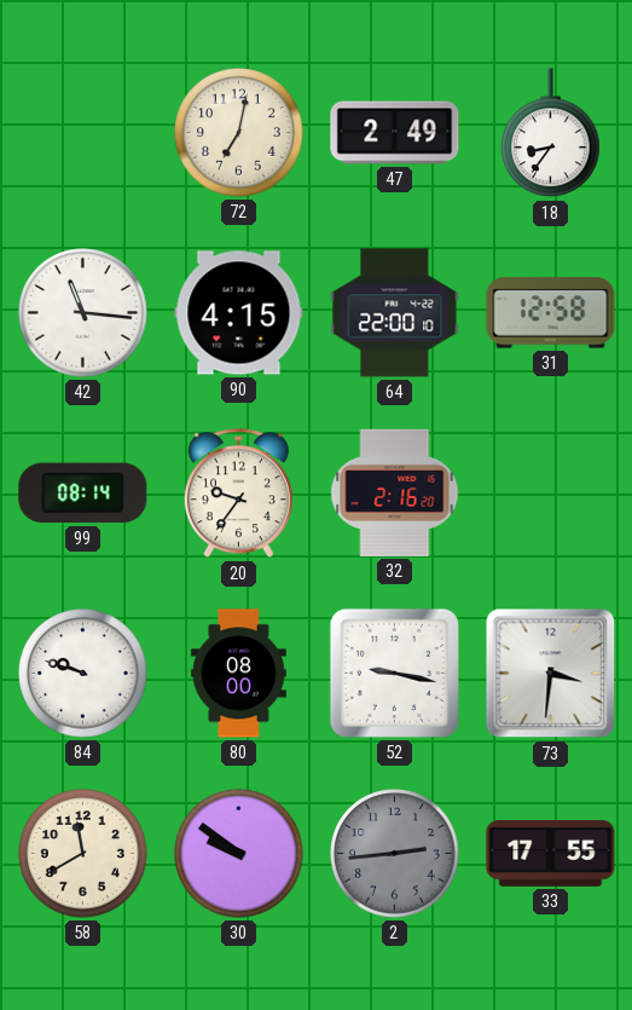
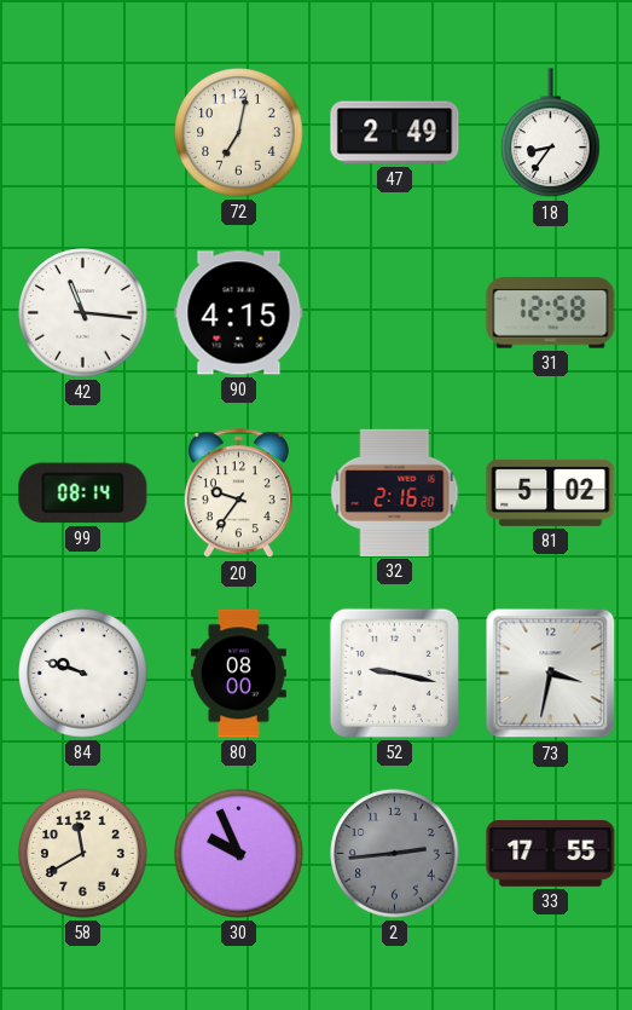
64: 22:00 -> none (395, 313)
81: none -> 5:02 (551, 492)
73: 3:31 -> 3:32 (551, 674)
30: 9:51 -> 9:56 (239, 854)
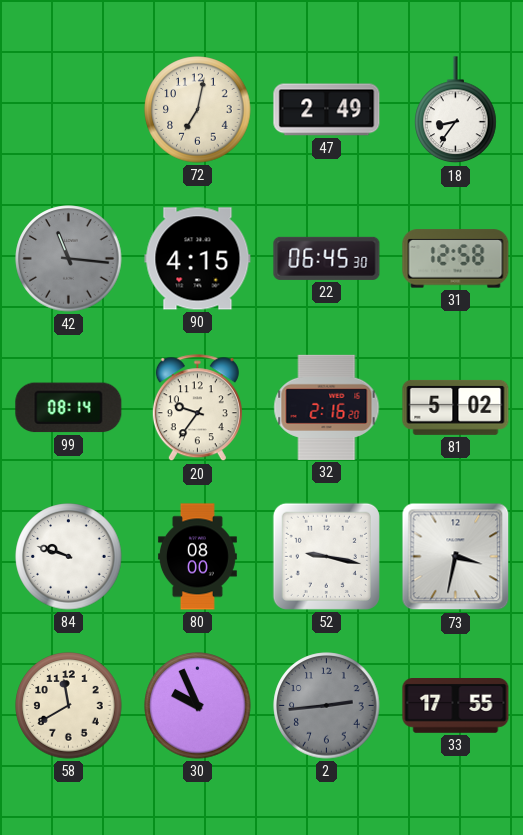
42 dial: white -> grey (69, 259)
22: none -> 06:45 (327, 258)
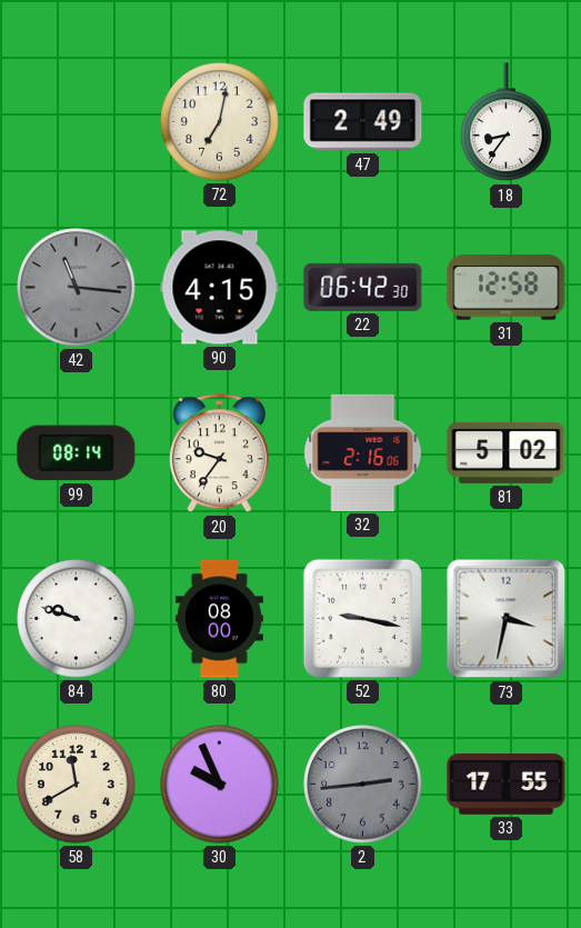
22: 06:45 -> 06:42 (363, 287)
32: 2:16:20 -> 2:16:06 (363, 452)
